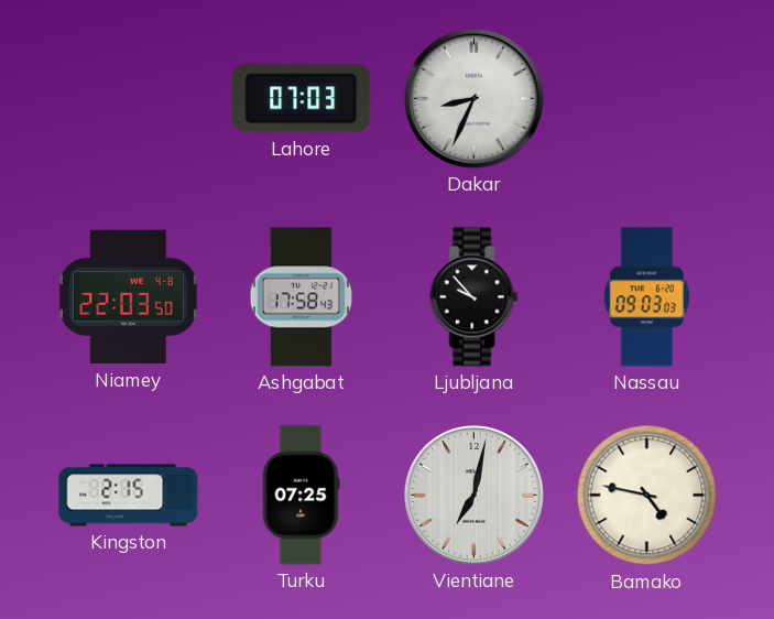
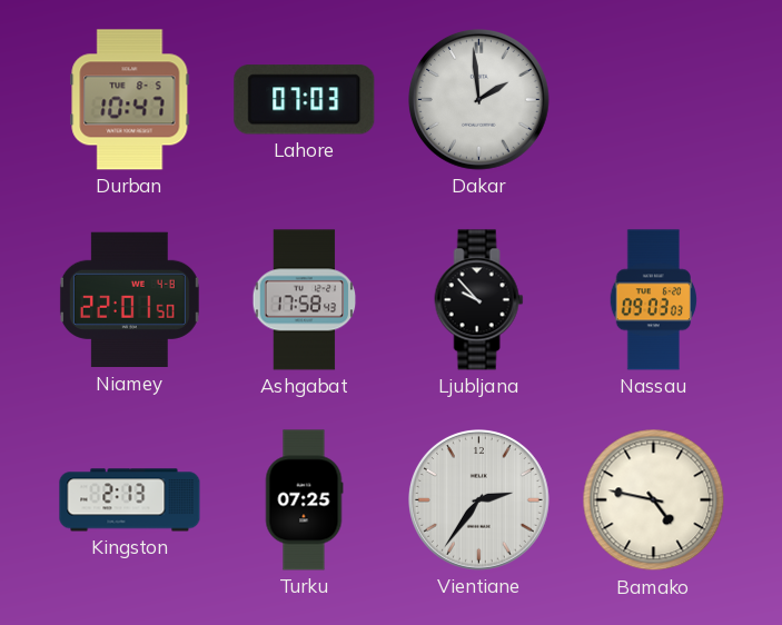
Durban: none -> 10:47 (130, 100)
Dakar: 8:34 -> 1:59 (479, 100)
Niamey: 22:03 -> 22:01 (129, 300)
Kingston: 2:15 -> 2:13 (130, 500)
Vientiane: 7:02 -> 2:36 (479, 500)
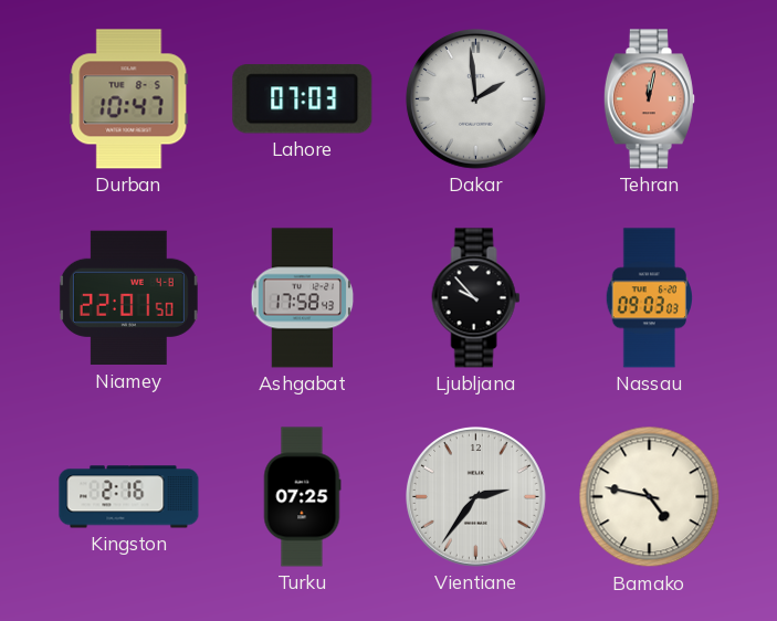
Tehran: none -> 12:02 (649, 99)
Kingston: 2:13 -> 2:16 (129, 497)
